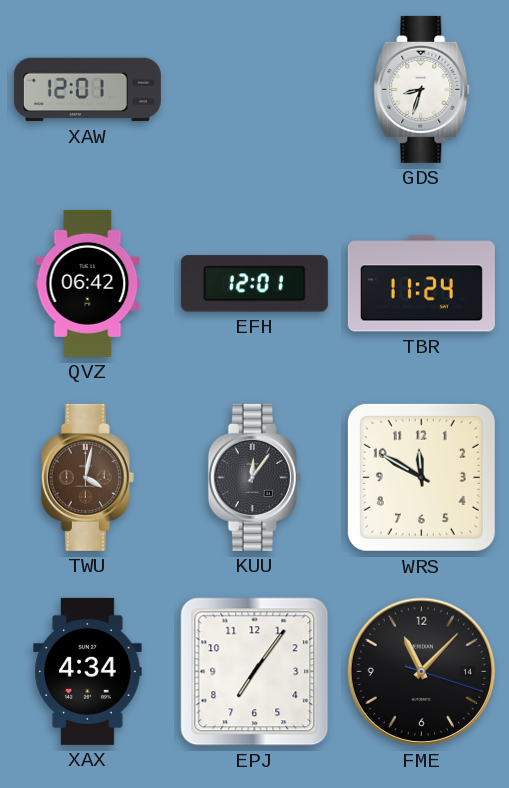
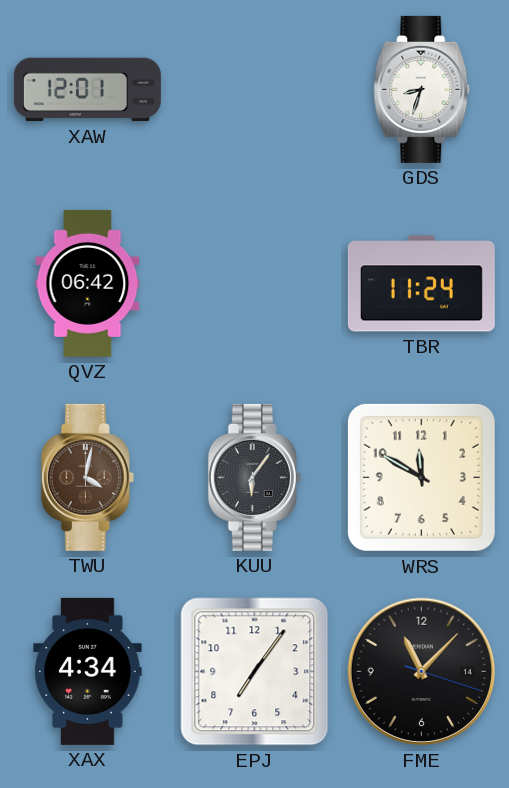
EFH: 12:01 -> none (254, 284)
KUU: 12:06 -> 6:06 (254, 477)
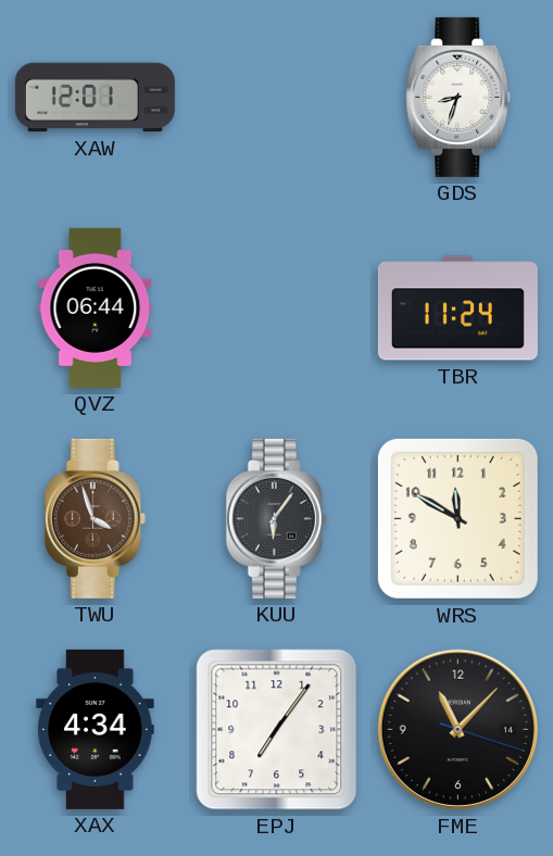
QVZ: 06:42 -> 06:44 (96, 307)
TWU: 4:02 -> 3:57 (95, 518)
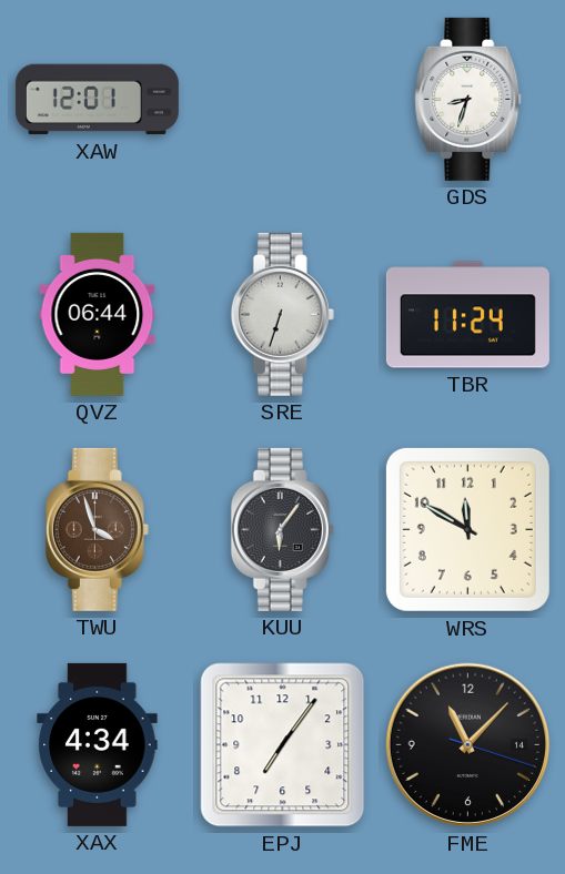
SRE: none -> 6:33 (282, 314)
